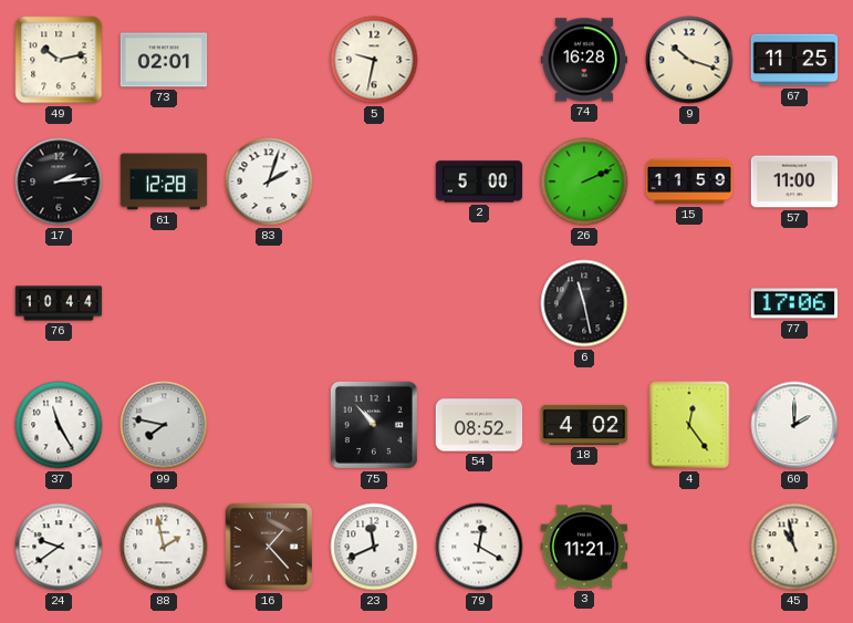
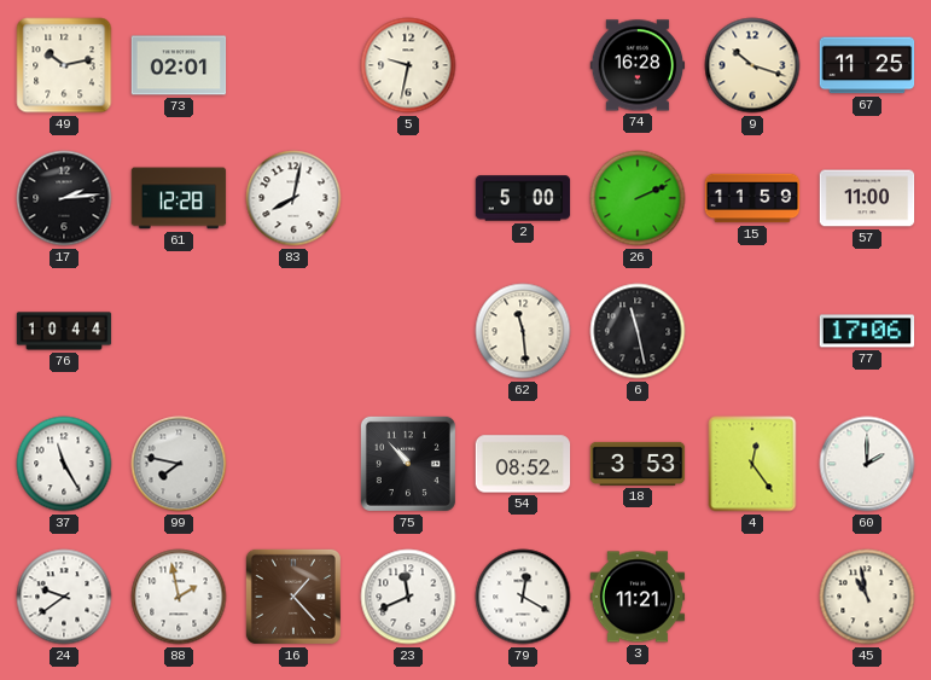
83: 2:03 -> 8:02 (293, 198)
62: none -> 11:29 (523, 331)
18: 4:02 -> 3:53 (638, 464)
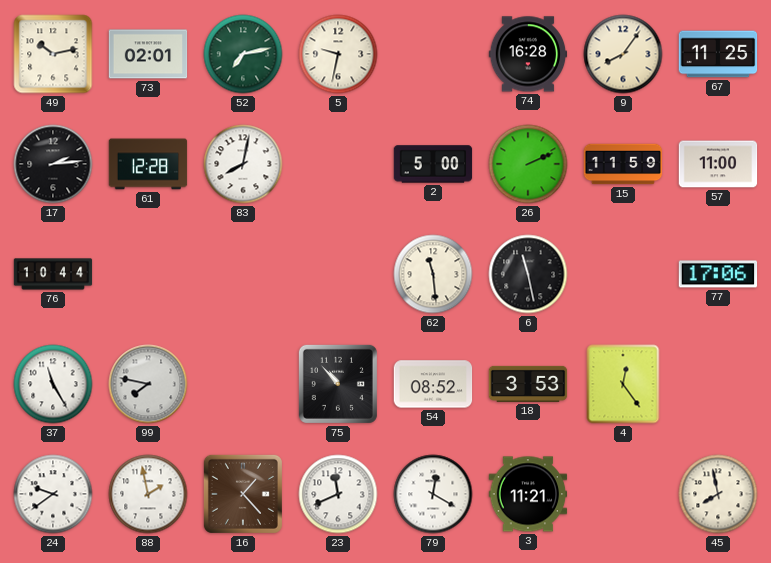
52: none -> 7:13 (243, 54)
9: 10:18 -> 8:06 (623, 54)
60: 2:00 -> none (867, 464)
45: 10:58 -> 7:58 (718, 494)
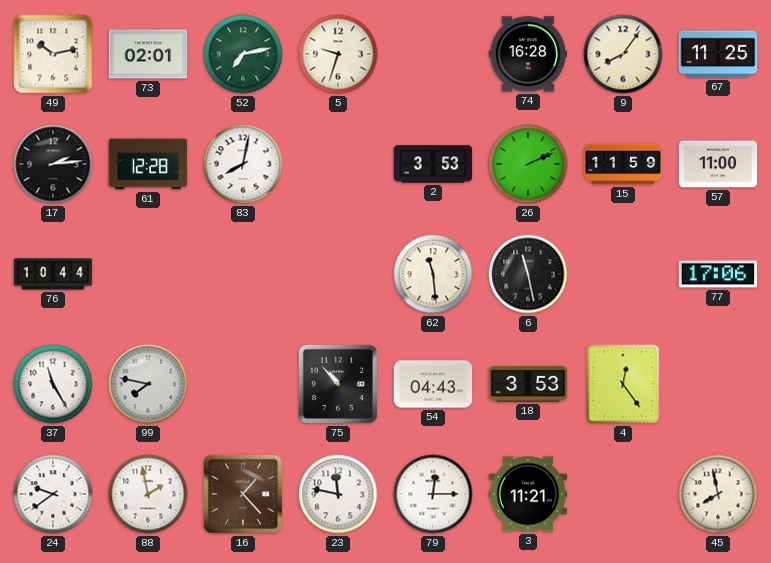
5: 9:32 -> 9:33 (338, 54)
2: 5:00 -> 3:53 (433, 164)
54: 08:52 -> 04:43 (433, 384)
23: 11:41 -> 11:47 (338, 494)
79: 12:20 -> 12:15 (433, 494)
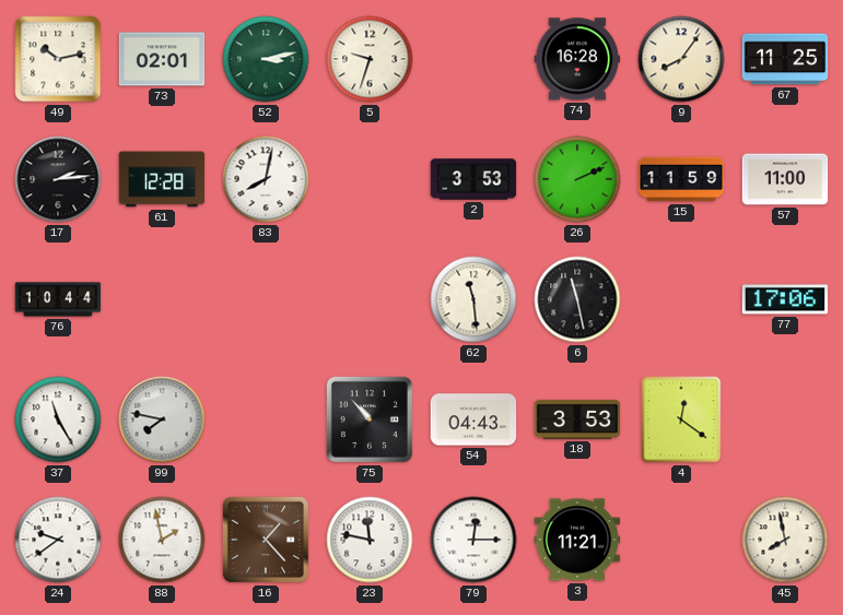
52: 7:13 -> 3:13 (266, 59)
4: 12:24 -> 12:21 (681, 419)
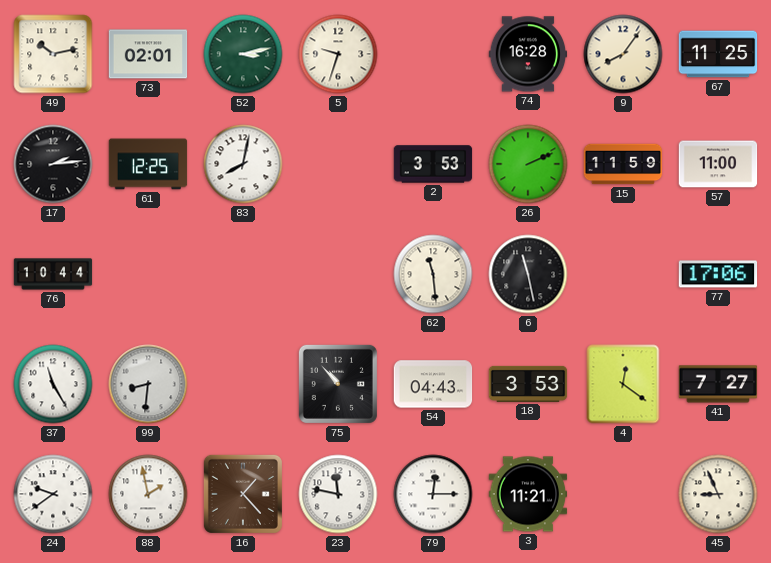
61: 12:28 -> 12:25 (148, 164)
99: 7:47 -> 8:31 (148, 384)
41: none -> 7:27 (718, 384)
45: 7:58 -> 8:56 (718, 494)
